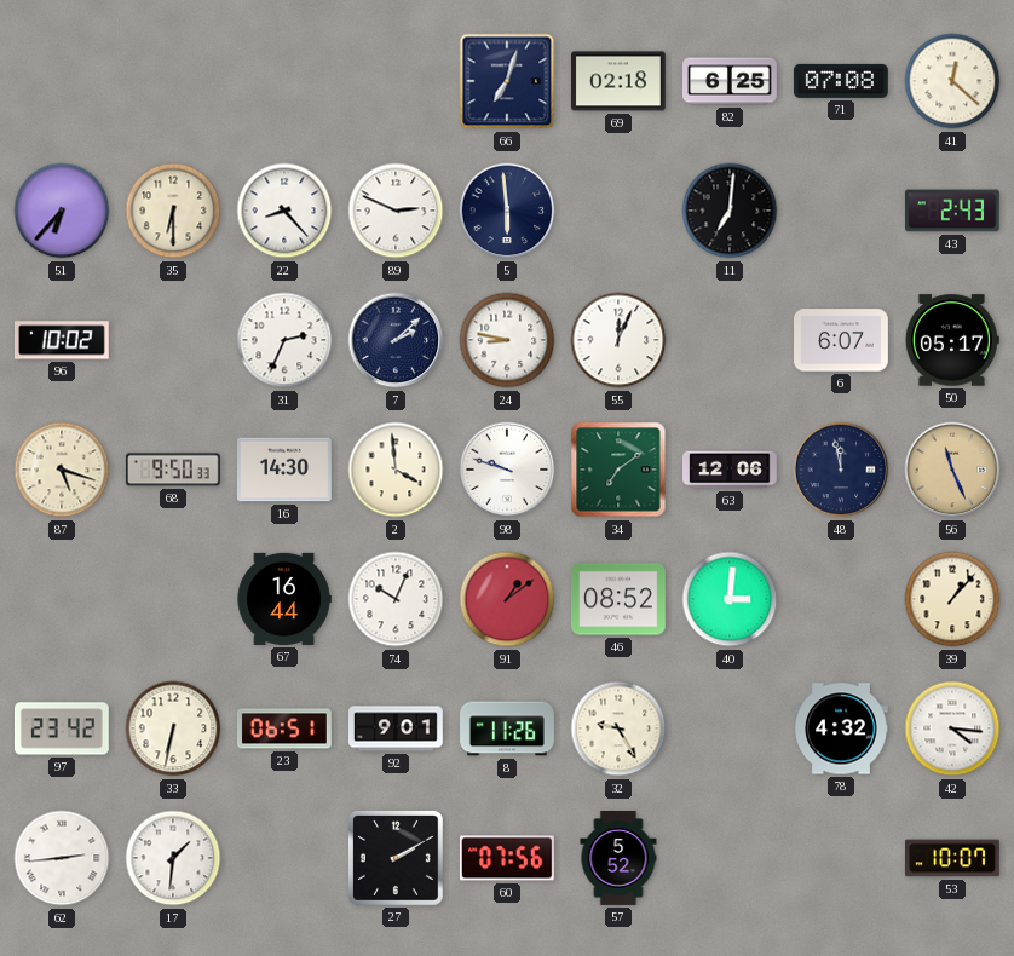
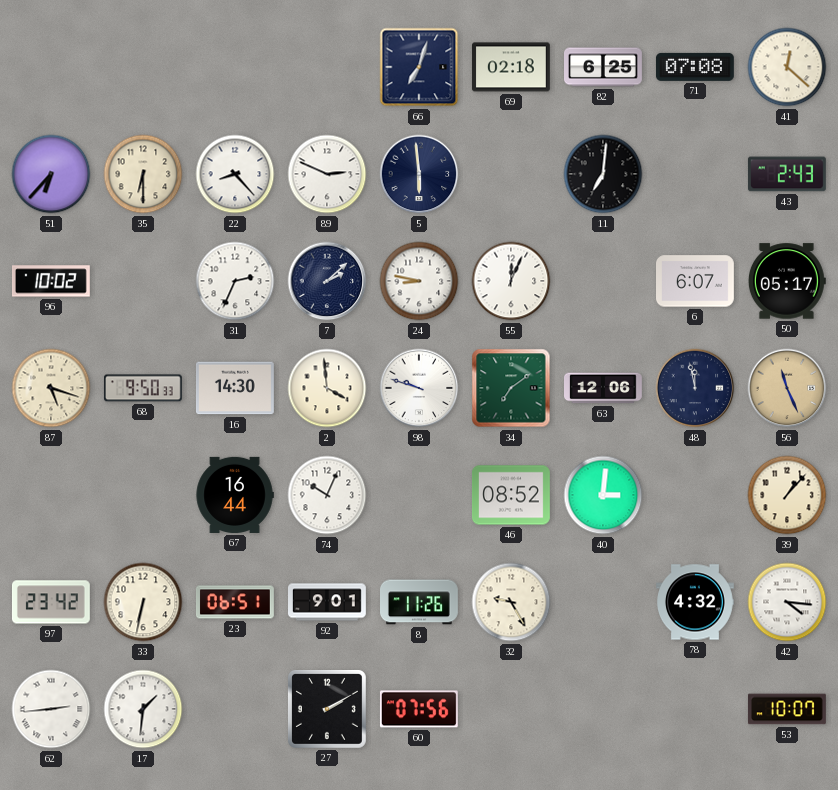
91: 1:09 -> none (507, 599)
57: 5:52 -> none (618, 859)
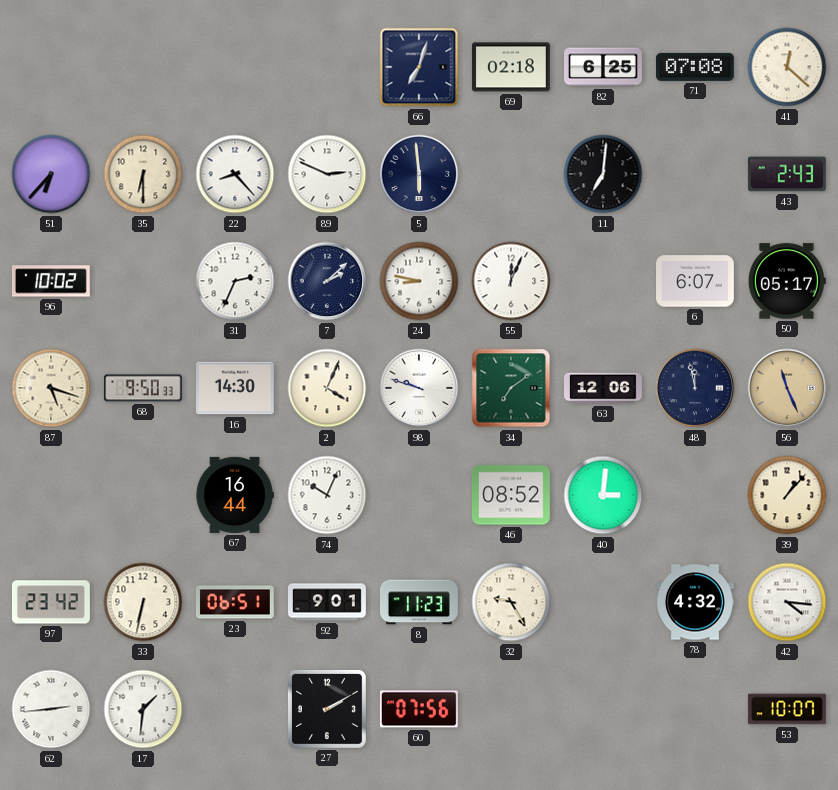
2: 3:59 -> 4:04 (327, 388)
8: 11:26 -> 11:23 (420, 602)
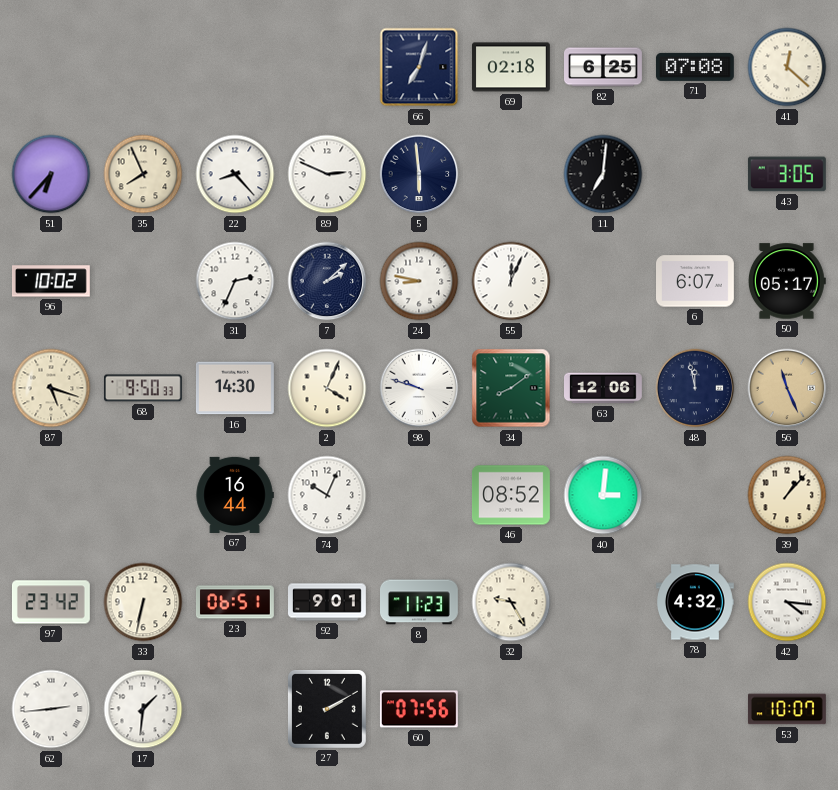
35: 6:30 -> 7:56 (143, 174)
43: 2:43 -> 3:05 (787, 174)
34: 7:09 -> 8:09 (511, 388)
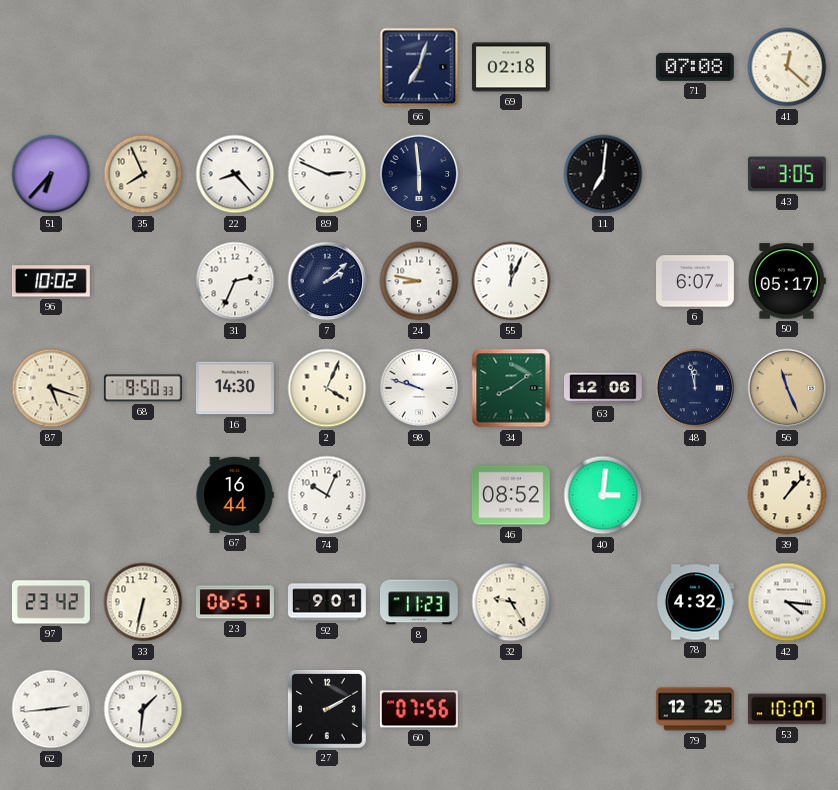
82: 6:25 -> none (604, 67)
79: none -> 12:25 (695, 709)
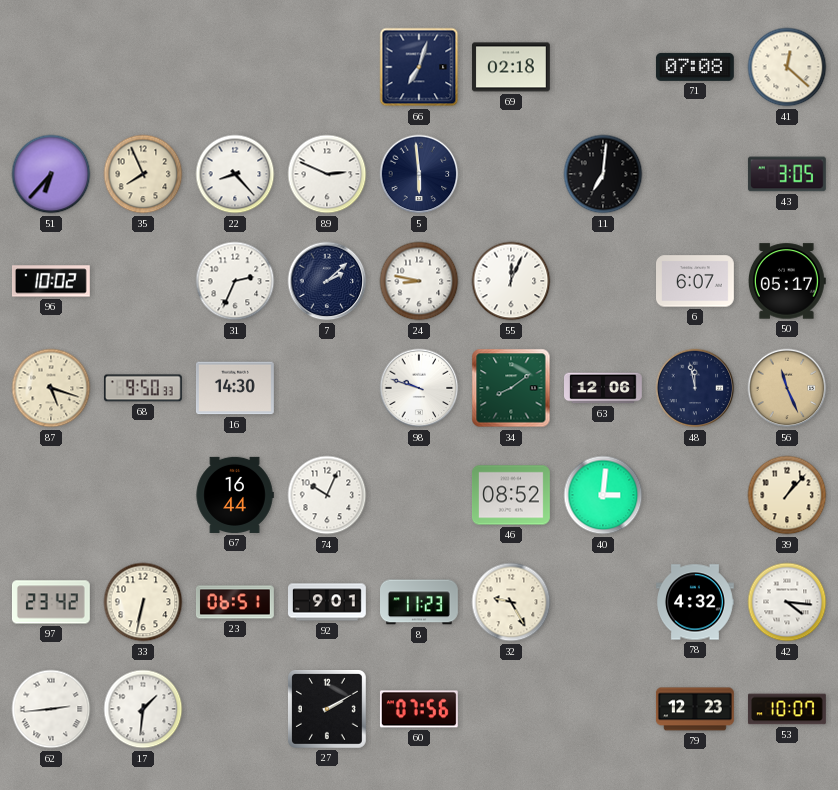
2: 4:04 -> none (327, 388)
79: 12:25 -> 12:23 (695, 709)
